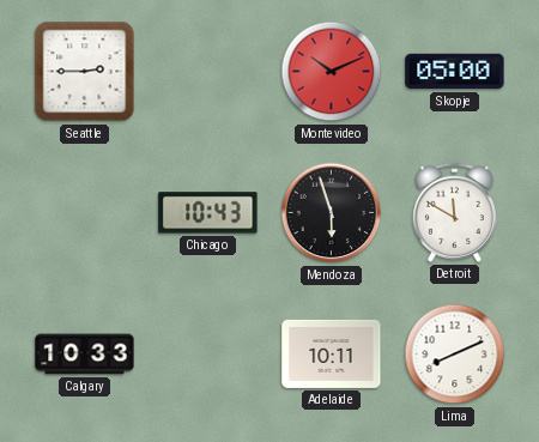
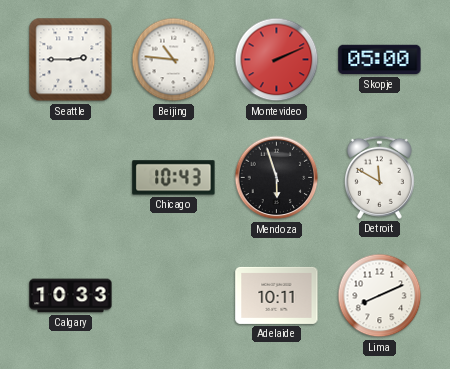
Beijing: none -> 10:46 (174, 60)
Montevideo: 10:11 -> 2:11 (277, 60)
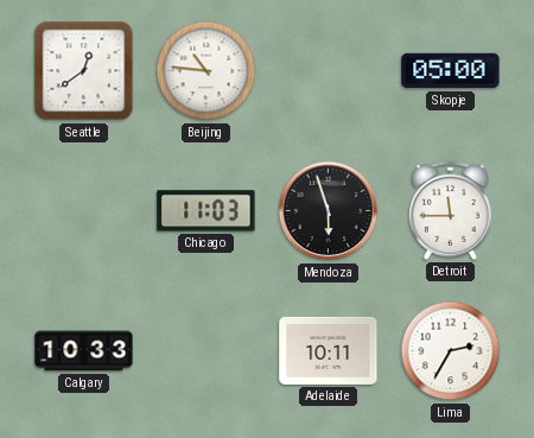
Seattle: 2:45 -> 12:39 (84, 71)
Montevideo: 2:11 -> none (277, 60)
Chicago: 10:43 -> 11:03 (206, 211)
Detroit: 11:50 -> 11:45 (450, 210)
Lima: 8:11 -> 2:35 (451, 351)
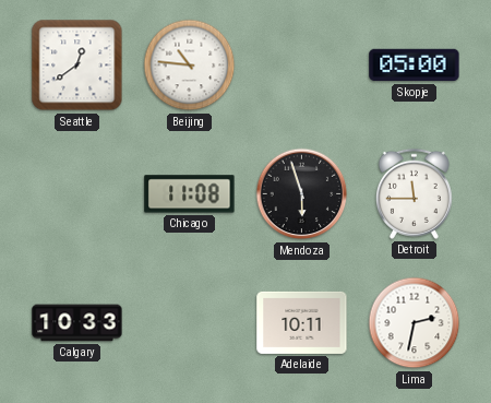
Chicago: 11:03 -> 11:08 (190, 194)
Lima: 2:35 -> 2:32 (415, 323)
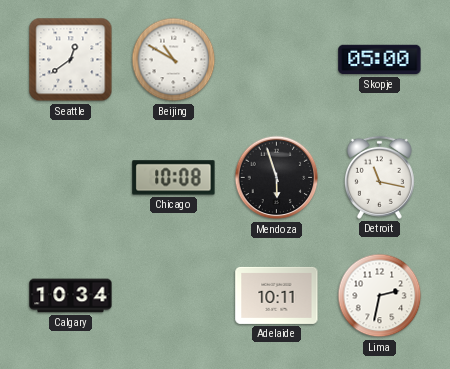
Beijing: 10:46 -> 10:50 (174, 60)
Chicago: 11:08 -> 10:08 (174, 178)
Detroit: 11:45 -> 11:17 (379, 177)
Calgary: 10:33 -> 10:34 (71, 296)
